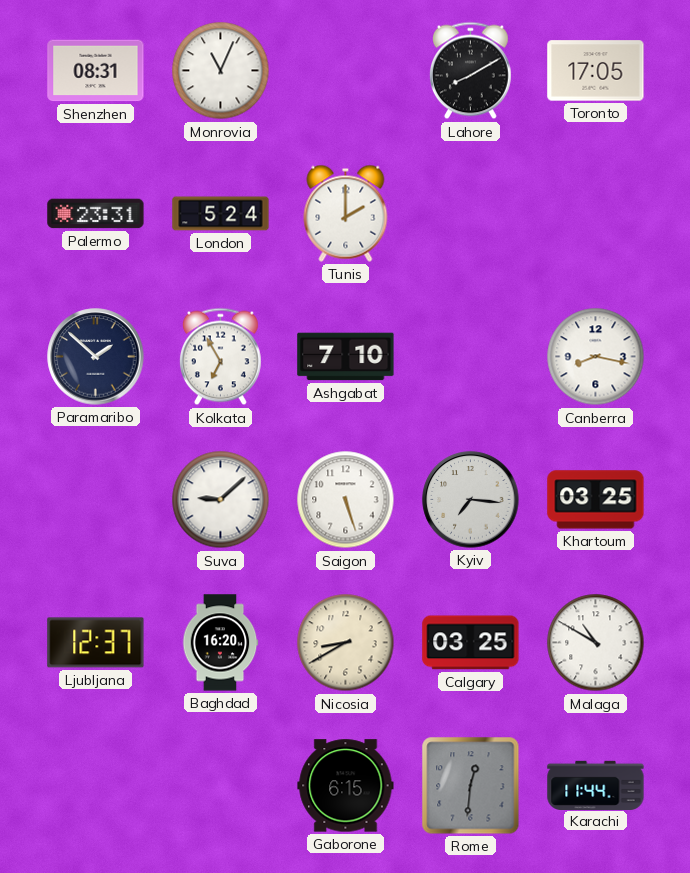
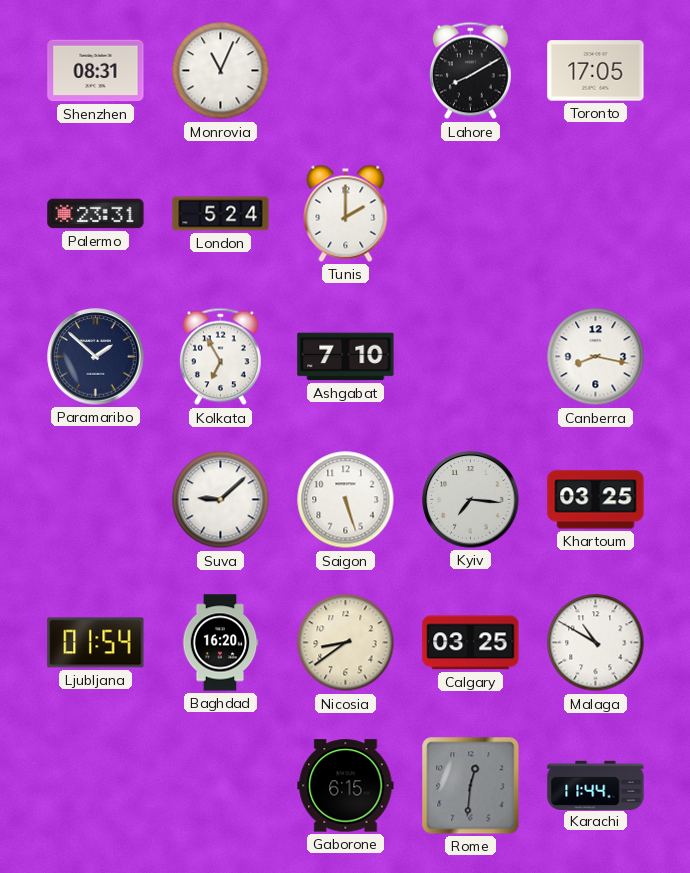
Ljubljana: 12:37 -> 01:54 (96, 643)
Nicosia: 8:40 -> 8:39 (346, 643)
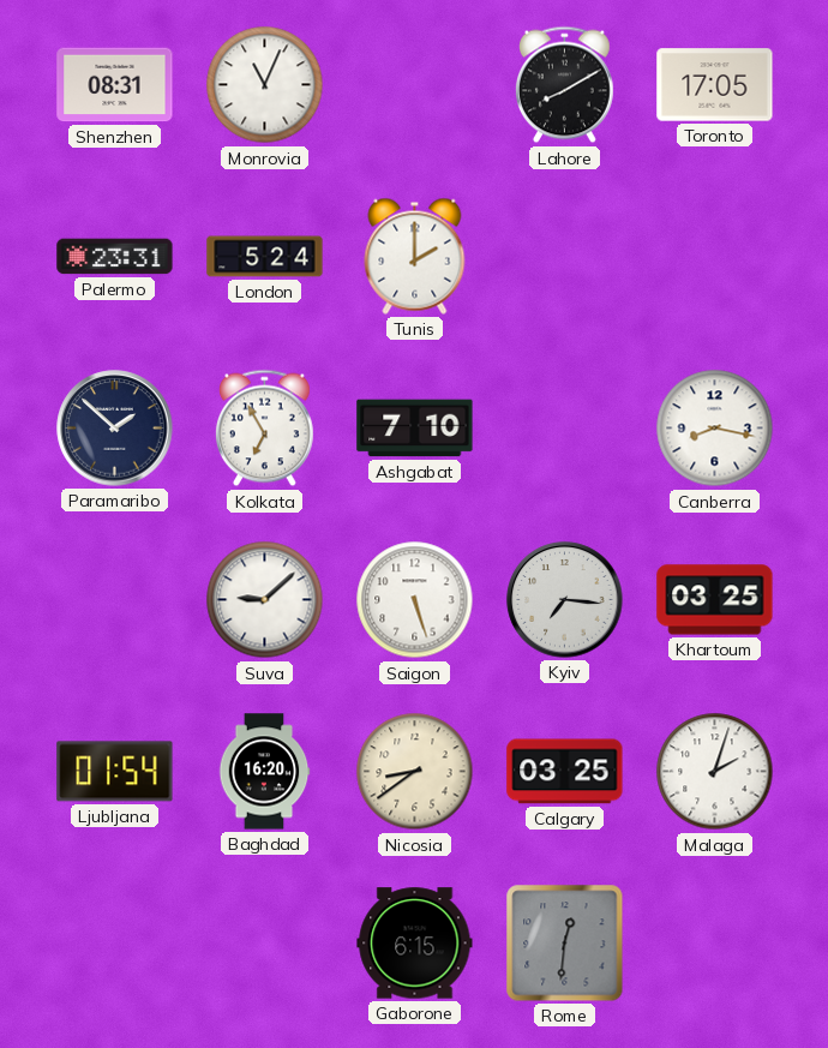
Malaga: 10:50 -> 2:03 (715, 772)
Karachi: 11:44 -> none (596, 785)
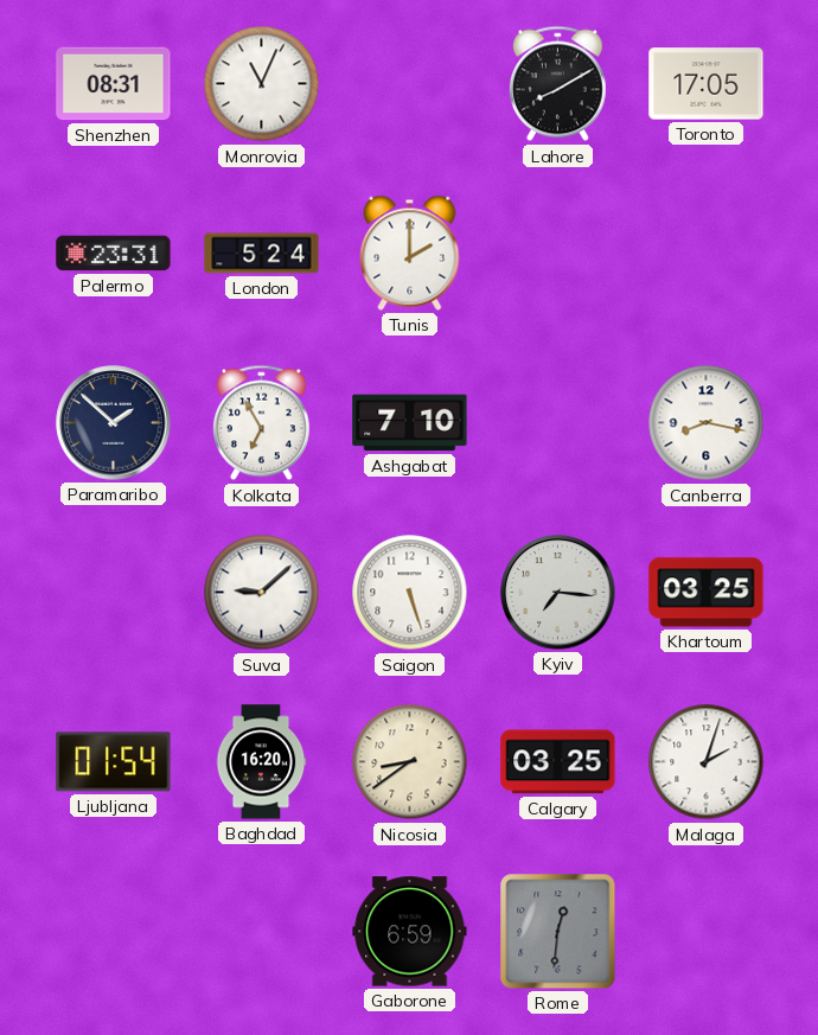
Gaborone: 6:15 -> 6:59 (410, 932)
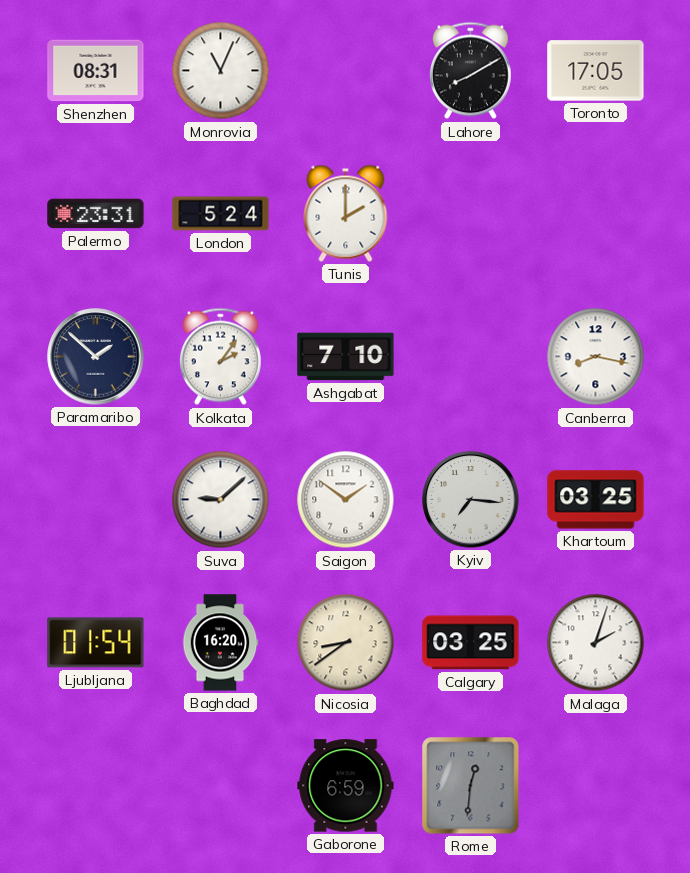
Kolkata: 6:55 -> 2:06 (220, 357)
Saigon: 5:27 -> 1:51 (346, 500)
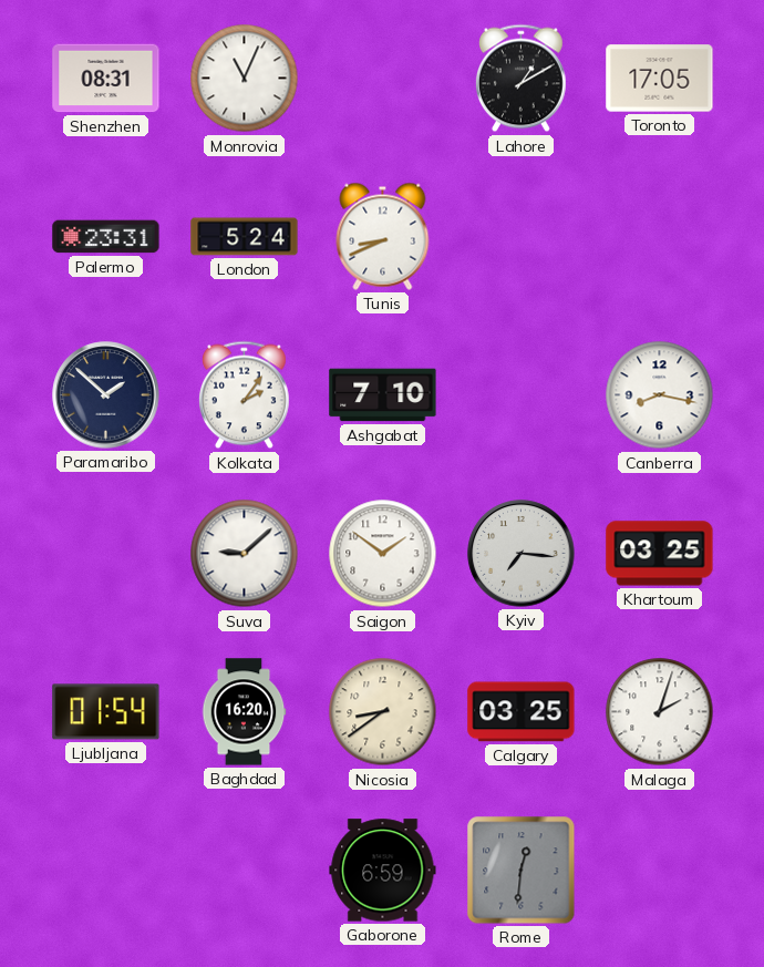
Lahore: 8:10 -> 1:10 (520, 79)
Tunis: 2:00 -> 8:41 (383, 236)
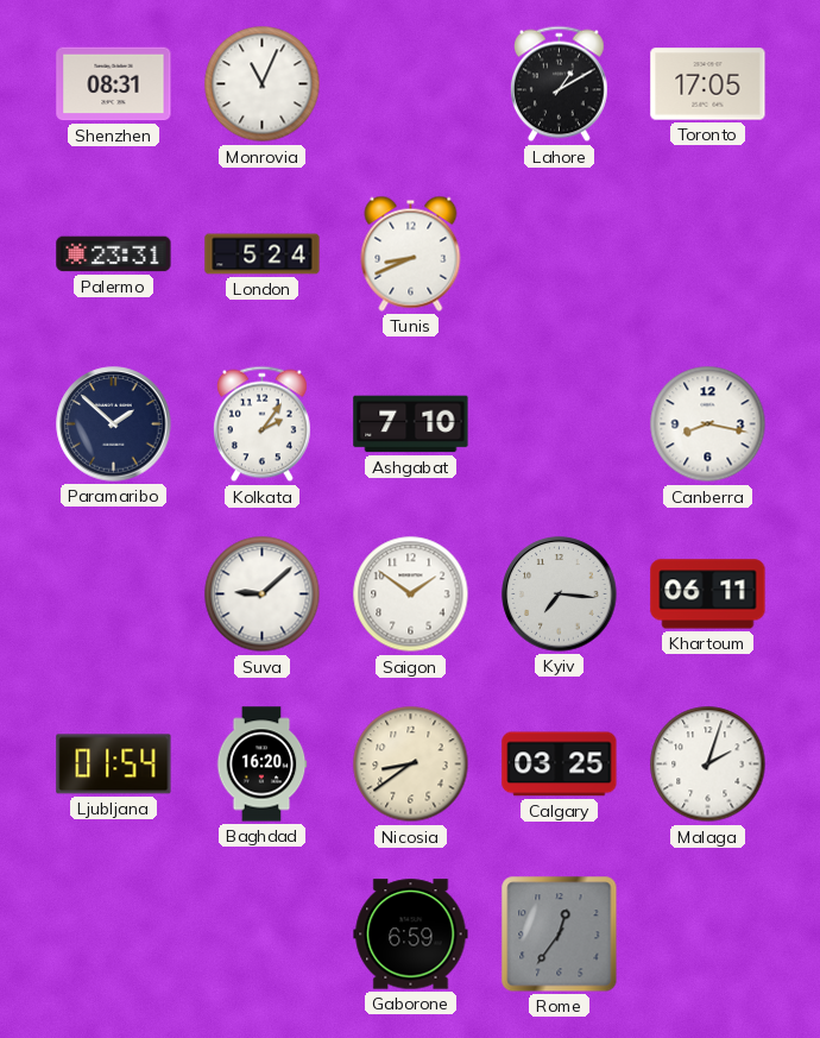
Khartoum: 03:25 -> 06:11 (708, 595)
Rome: 12:31 -> 12:36 (560, 935)
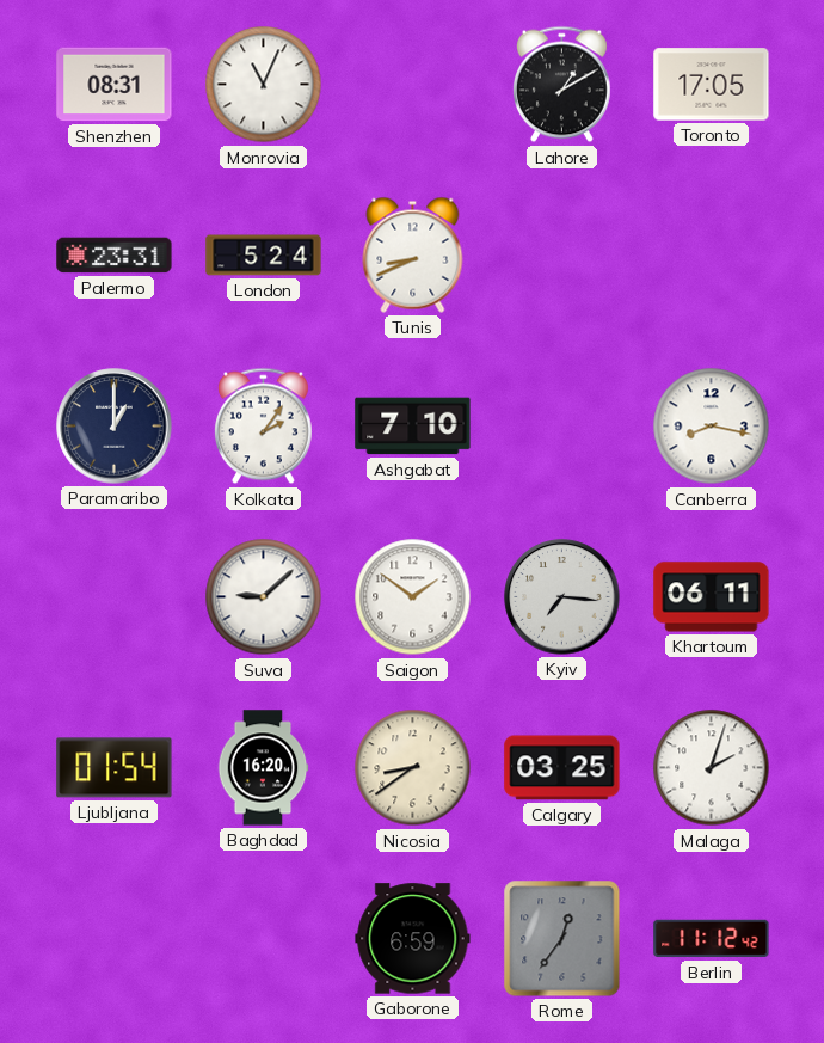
Paramaribo: 1:52 -> 1:00 (115, 427)
Berlin: none -> 11:12 (712, 939)
